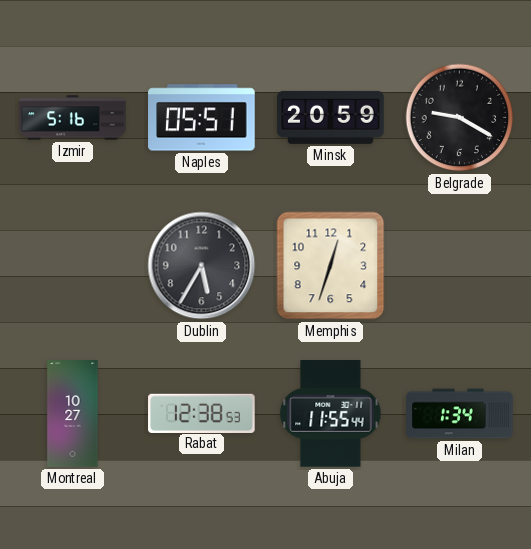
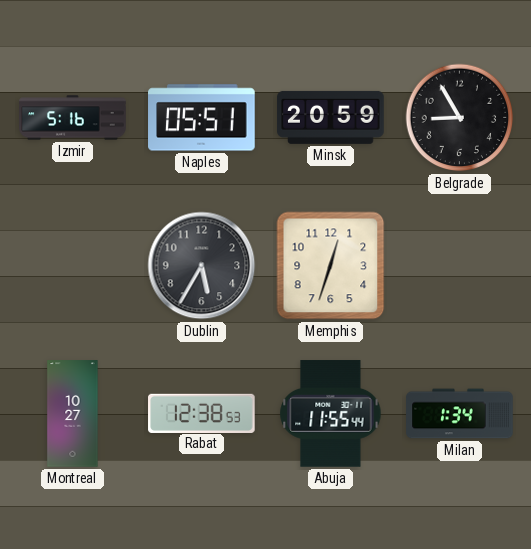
Belgrade: 9:20 -> 8:55 (460, 118)
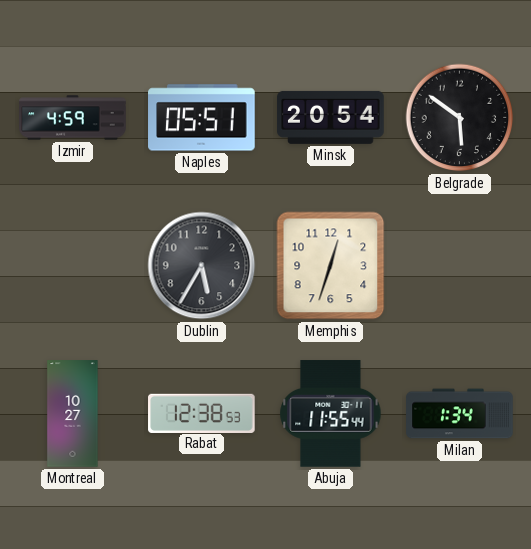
Izmir: 5:16 -> 4:59 (73, 118)
Minsk: 20:59 -> 20:54 (331, 117)
Belgrade: 8:55 -> 5:51 (460, 118)
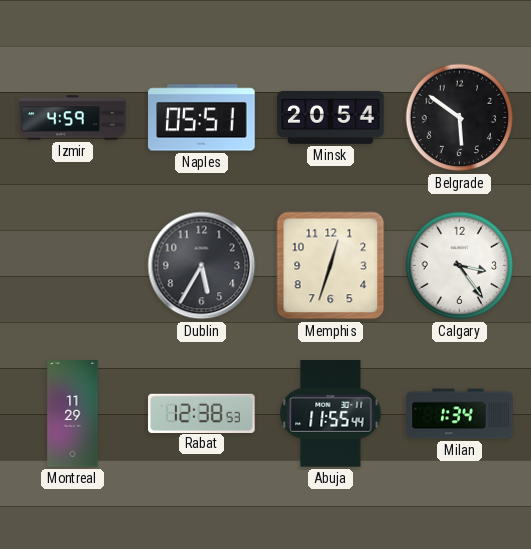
Calgary: none -> 3:24 (460, 266)
Montreal: 10:27 -> 11:29 (73, 414)
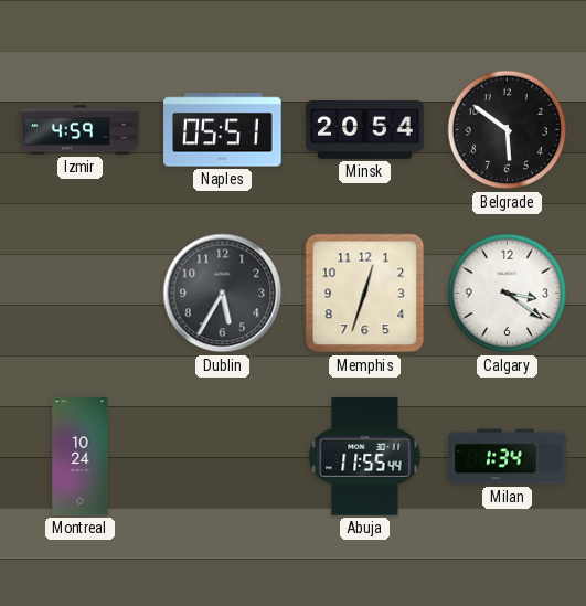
Calgary: 3:24 -> 3:21 (508, 294)
Montreal: 11:29 -> 10:24 (81, 457)
Rabat: 12:38 -> none (202, 413)
